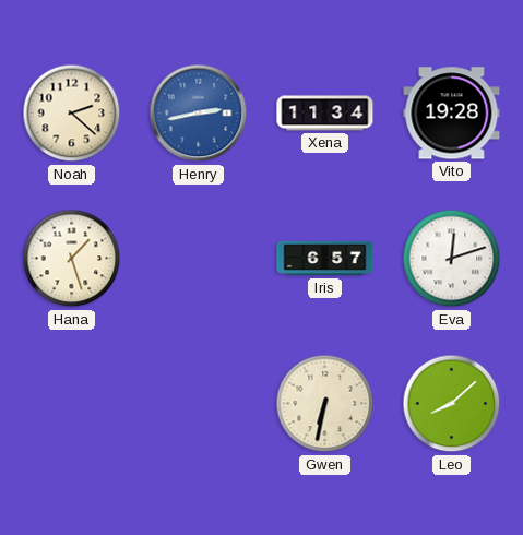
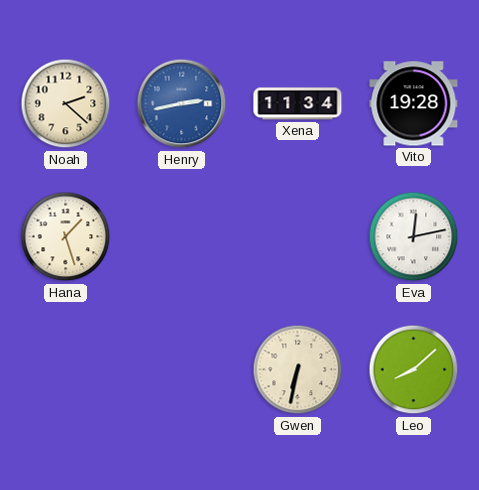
Iris: 6:57 -> none (325, 259)
Eva: 12:12 -> 12:13 (414, 237)
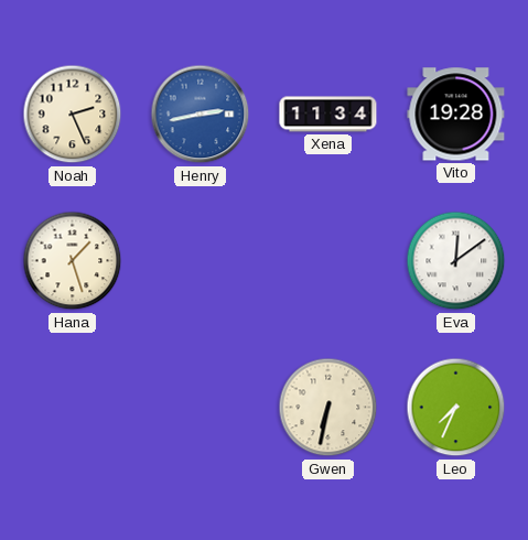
Noah: 2:22 -> 2:26 (73, 115)
Eva: 12:13 -> 12:09 (456, 261)
Leo: 8:08 -> 7:34 (456, 408)
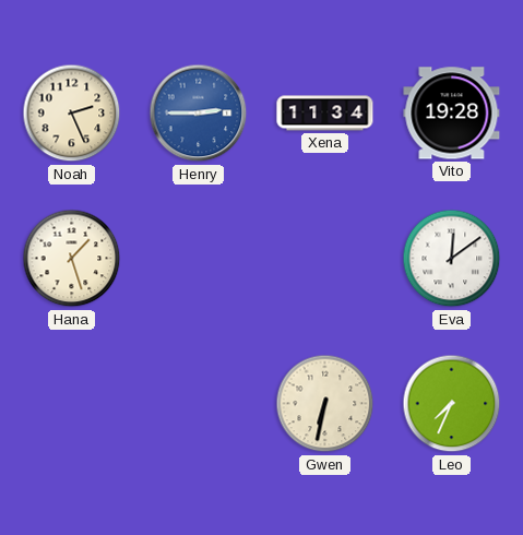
Henry: 2:43 -> 2:45 (199, 114)
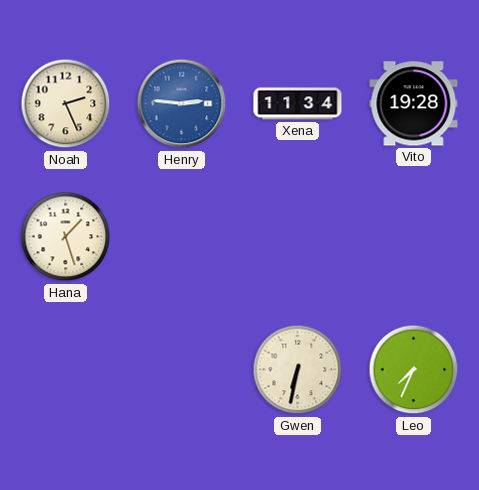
Henry: 2:45 -> 2:46 (182, 104)
Eva: 12:09 -> none (452, 259)
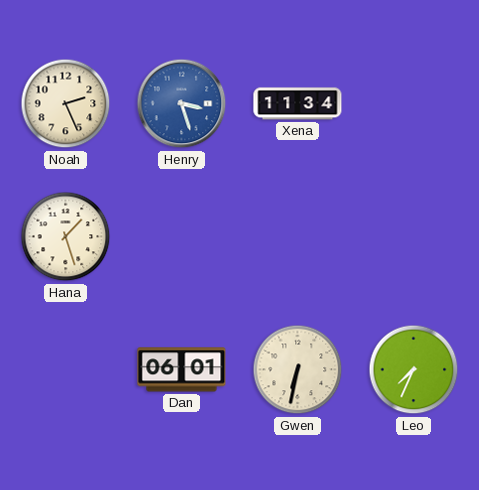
Henry: 2:46 -> 3:27 (182, 104)
Vito: 19:28 -> none (414, 104)
Dan: none -> 06:01 (182, 370)
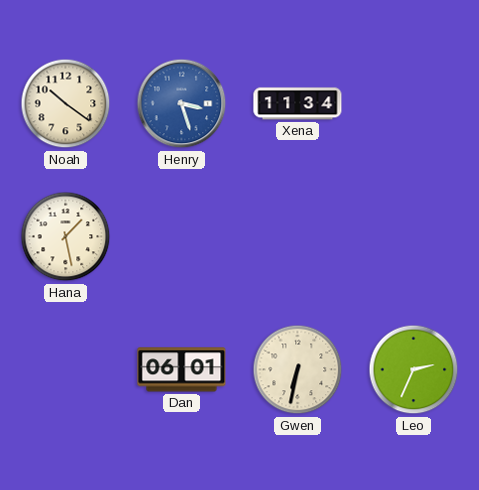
Noah: 2:26 -> 10:21 (66, 104)
Hana: 1:27 -> 1:28 (66, 237)
Leo: 7:34 -> 2:34 (414, 370)
